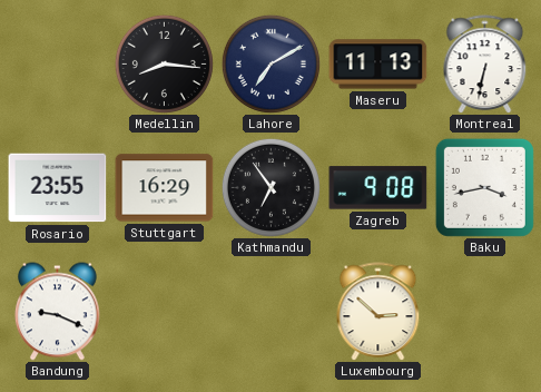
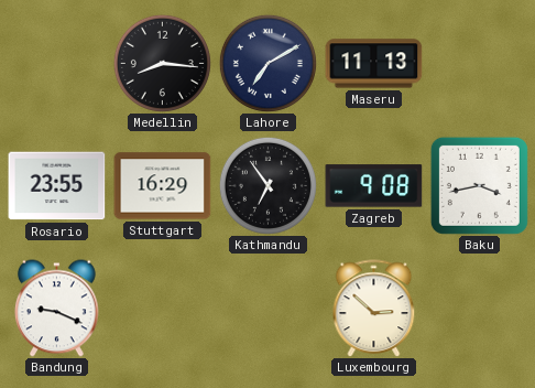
Montreal: 6:32 -> none (485, 65)
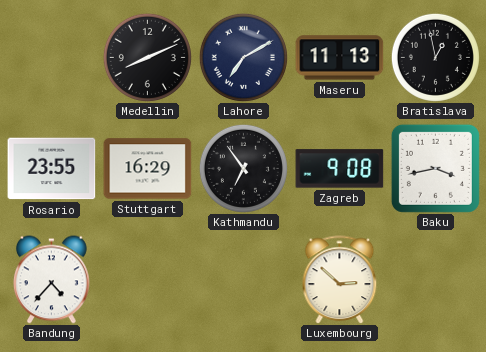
Medellin: 8:16 -> 8:11 (147, 57)
Bratislava: none -> 12:58 (435, 57)
Bandung: 9:19 -> 4:37 (52, 280)
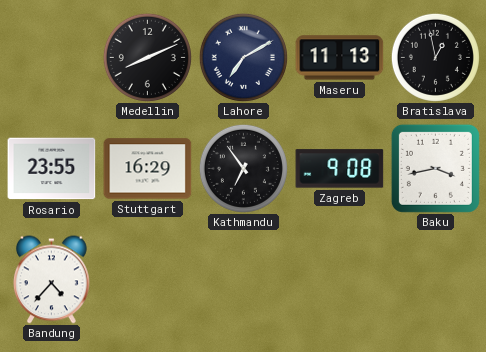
Luxembourg: 2:52 -> none (340, 280)
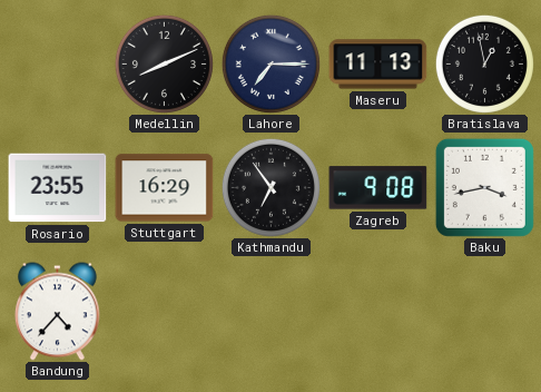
Lahore: 7:10 -> 7:15 (270, 63)
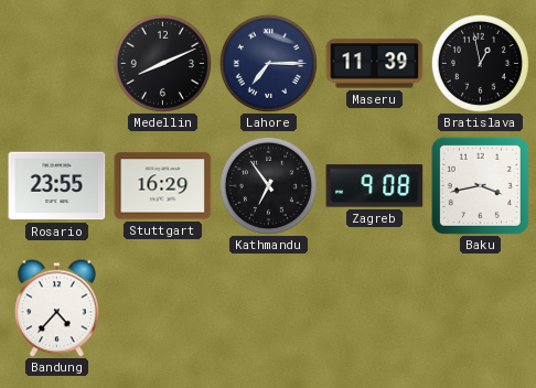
Maseru: 11:13 -> 11:39 (375, 64)
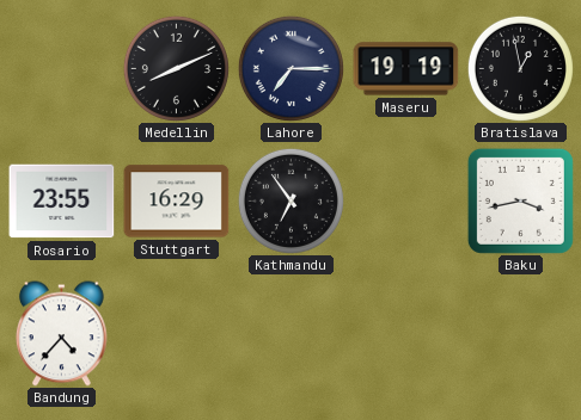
Maseru: 11:39 -> 19:19 (406, 69)
Zagreb: 9:08 -> none (375, 186)
